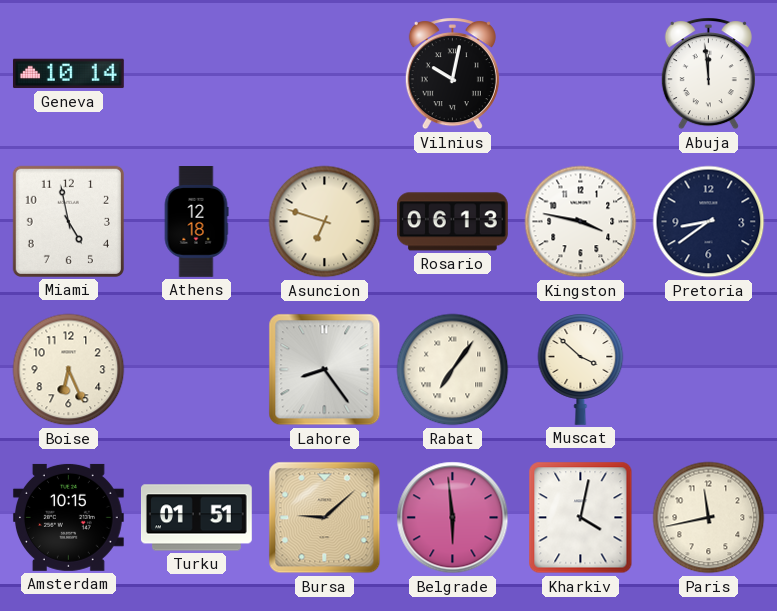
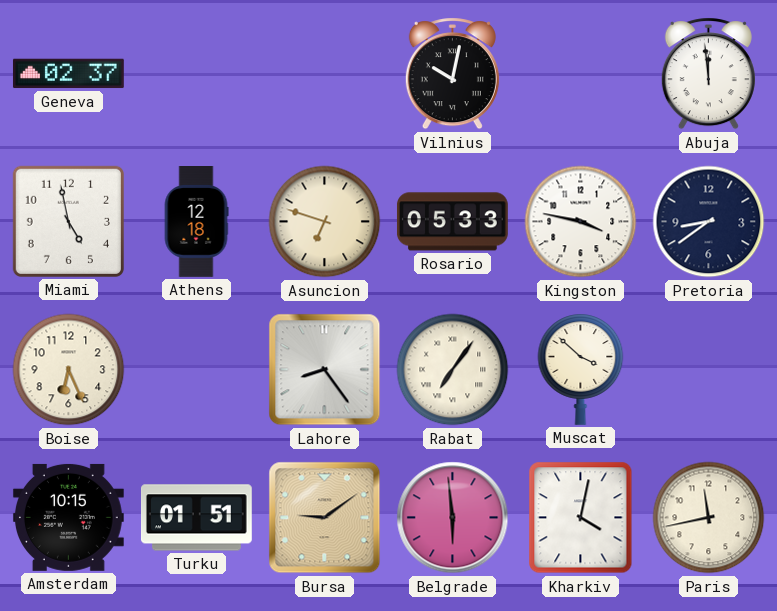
Geneva: 10:14 -> 02:37 (68, 74)
Rosario: 06:13 -> 05:33 (452, 222)
Bursa: 9:08 -> 9:09 (325, 518)
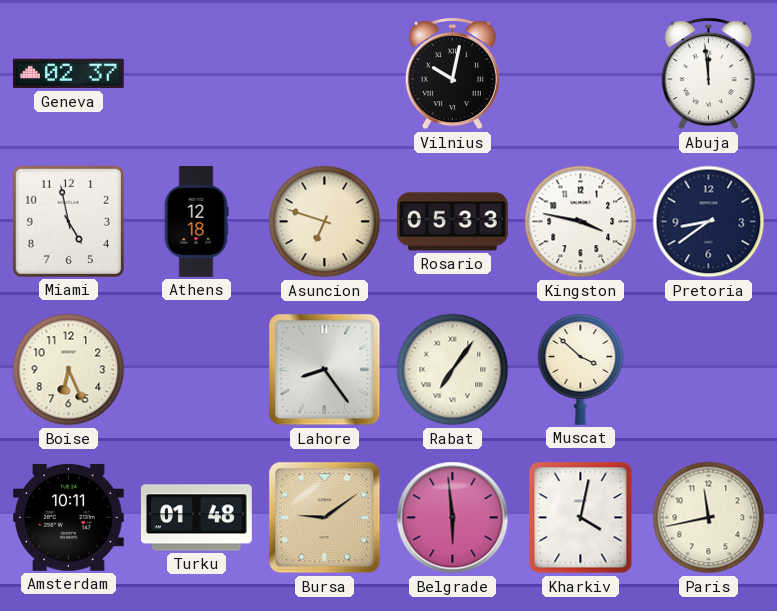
Amsterdam: 10:15 -> 10:11 (68, 517)
Turku: 01:51 -> 01:48 (197, 518)
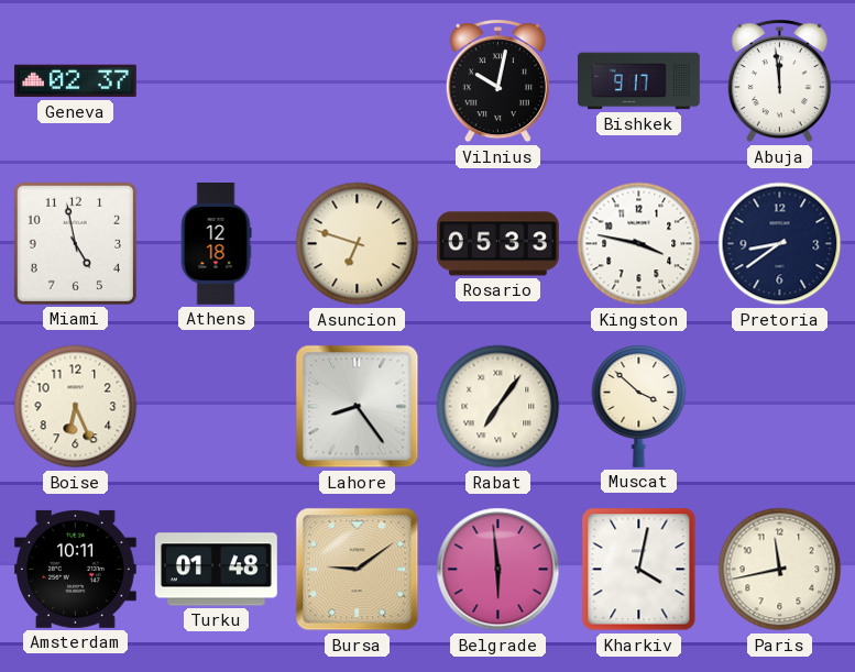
Bishkek: none -> 9:17 (639, 81)
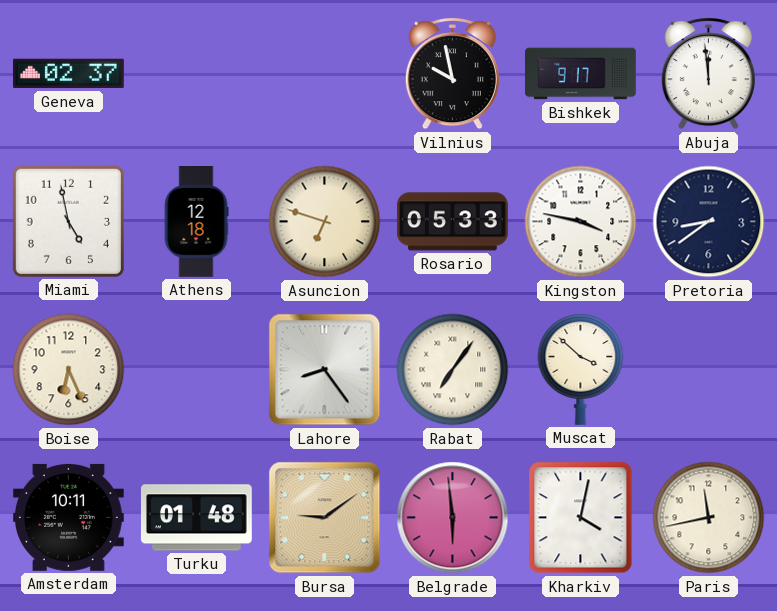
Vilnius: 10:02 -> 9:58 (452, 74)
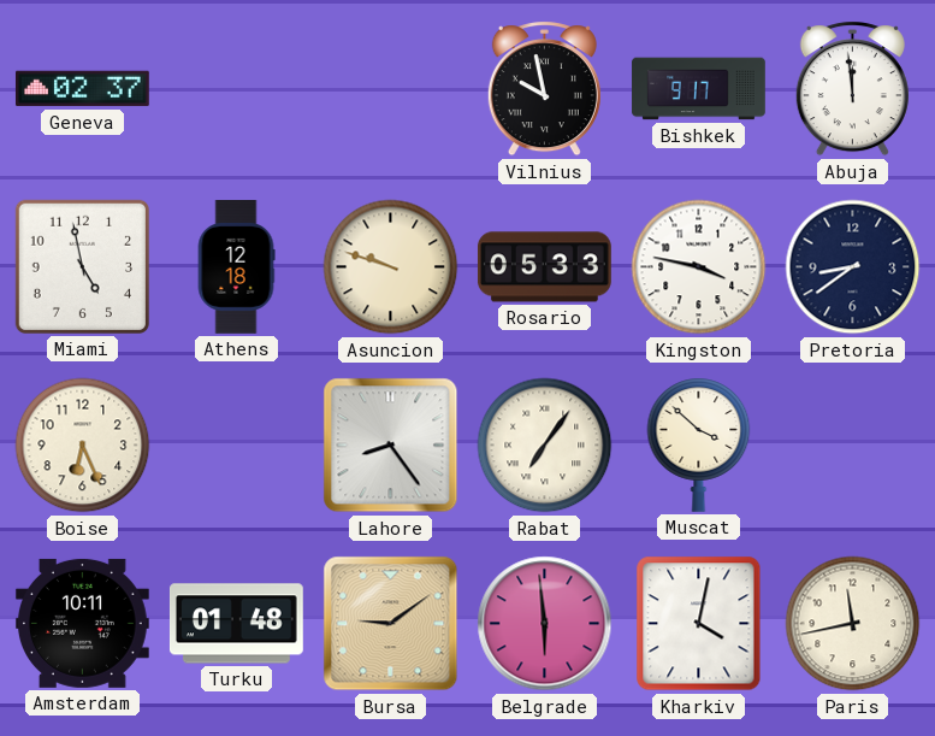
Asuncion: 6:48 -> 9:48 (391, 267)
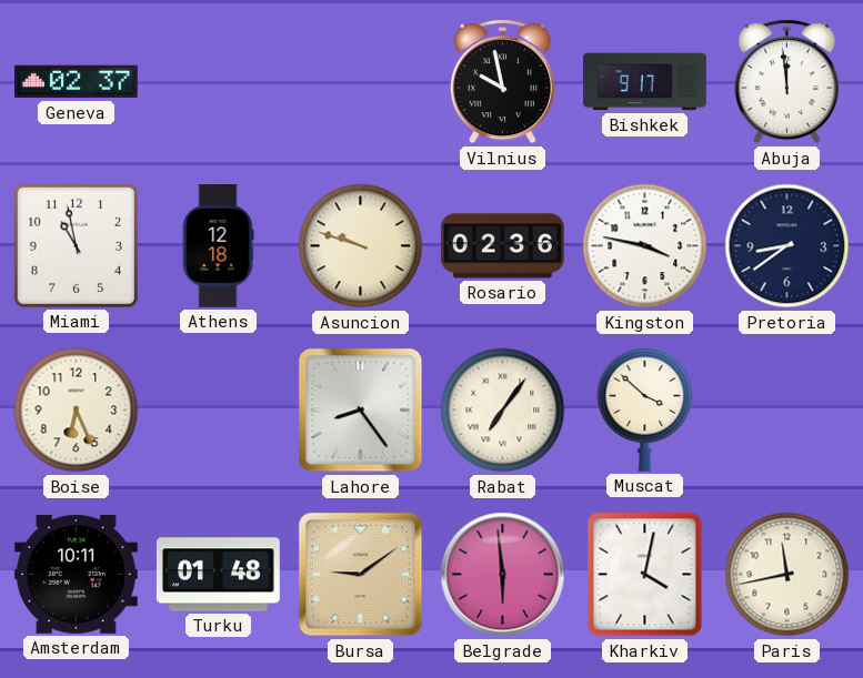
Miami: 4:58 -> 10:58 (76, 245)
Rosario: 05:33 -> 02:36 (502, 246)
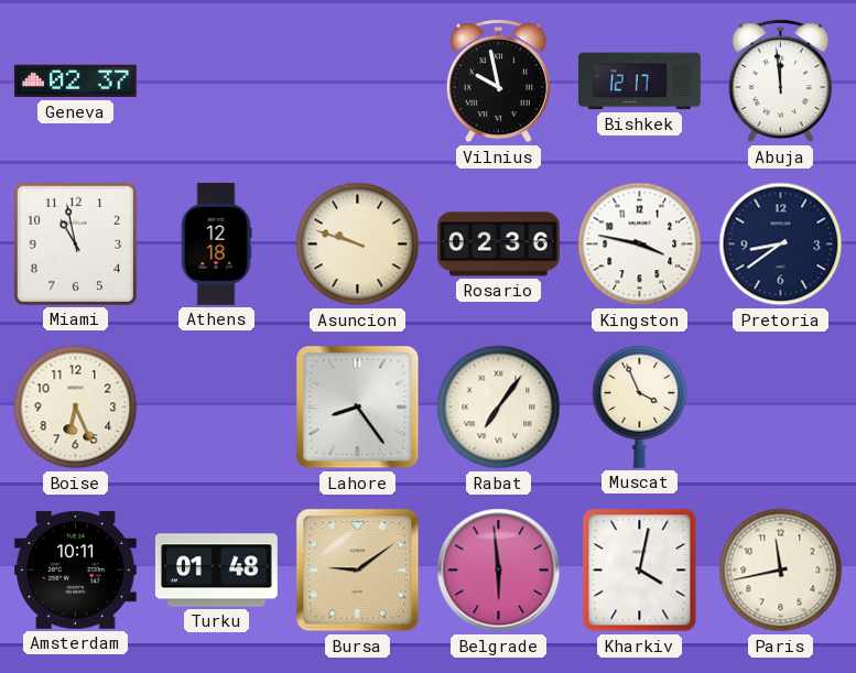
Bishkek: 9:17 -> 12:17 (640, 82)
Muscat: 3:52 -> 3:56 (640, 406)
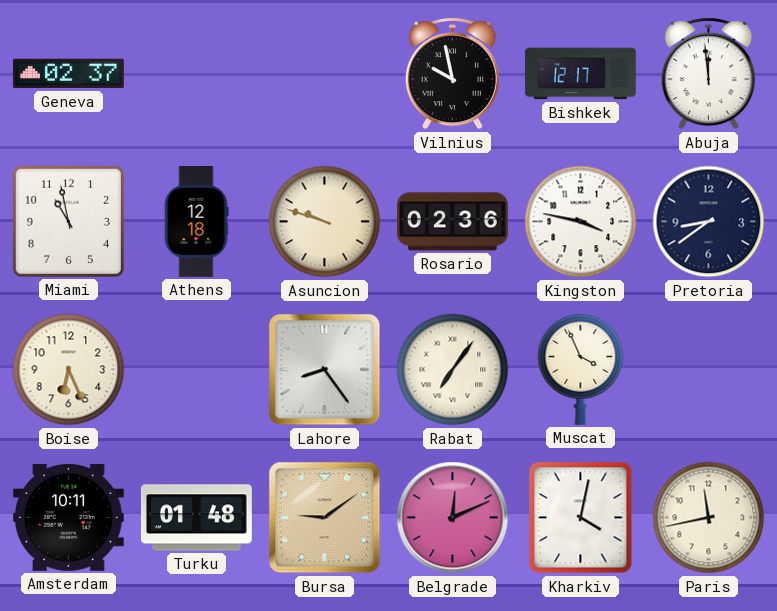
Belgrade: 5:59 -> 12:11 (453, 518)
